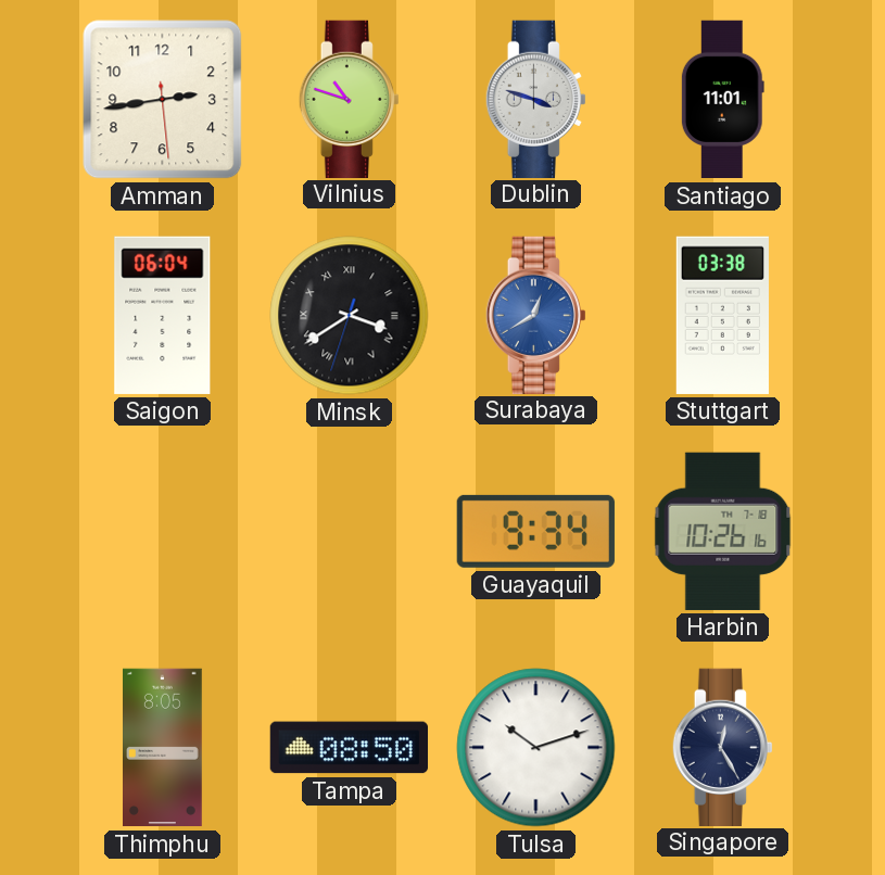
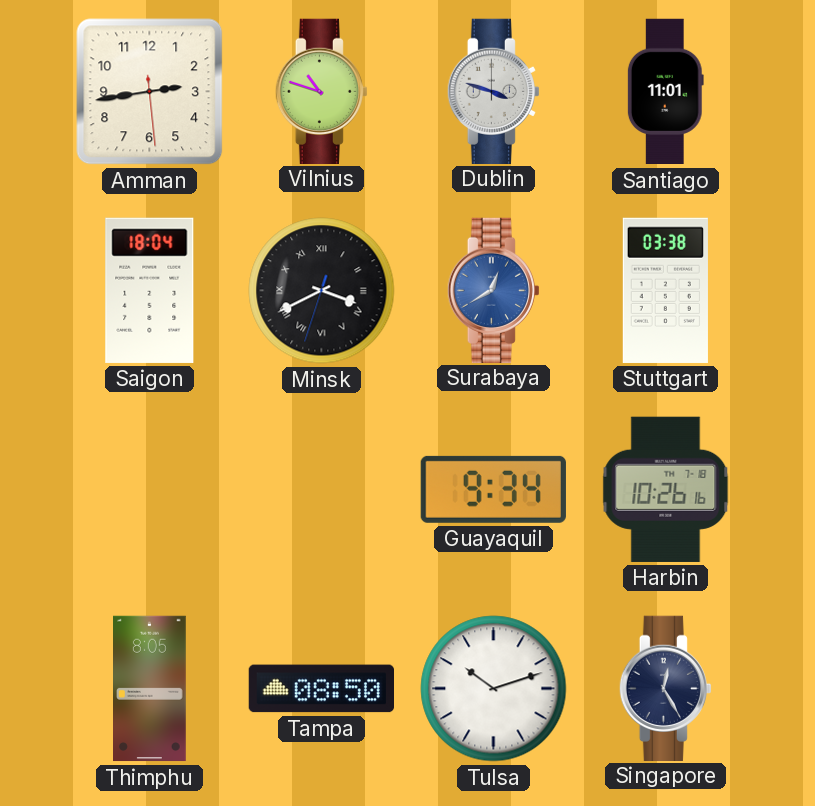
Saigon: 06:04 -> 18:04 (150, 290)
Minsk: 3:39 -> 3:40 (322, 291)
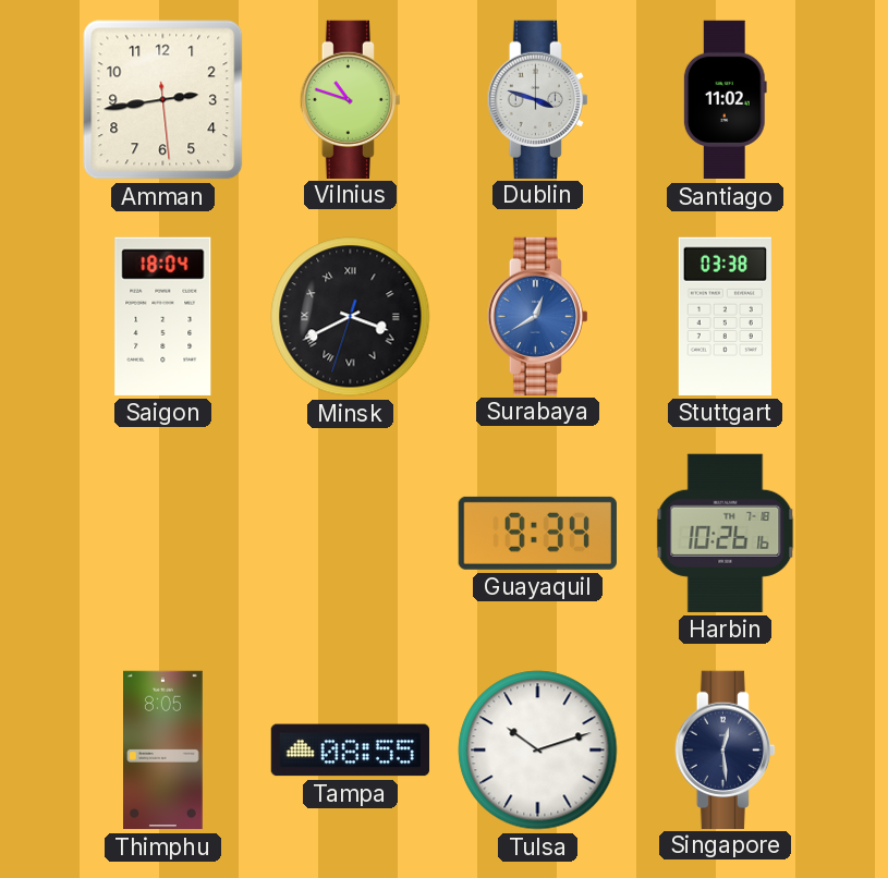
Santiago: 11:01 -> 11:02 (725, 100)
Tampa: 08:50 -> 08:55 (350, 751)
Singapore: 12:25 -> 12:29 (725, 749)
